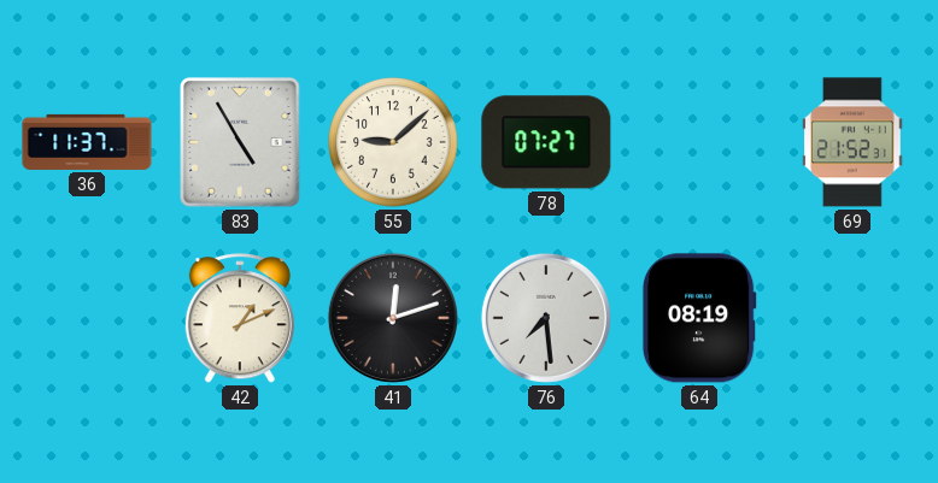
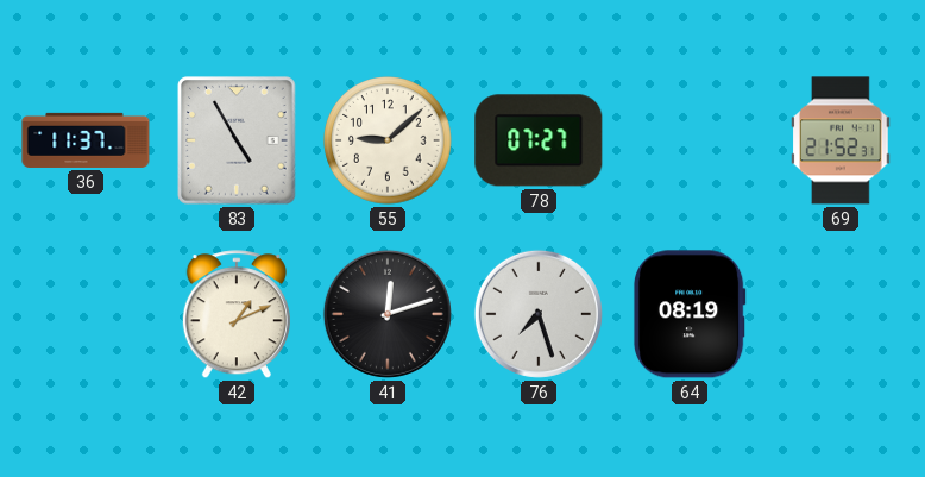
76: 7:29 -> 7:27 (539, 314)
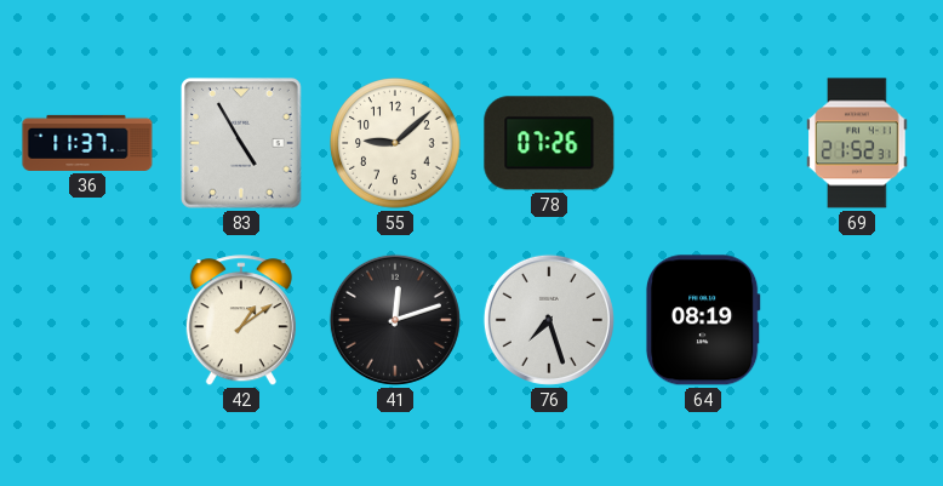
78: 07:27 -> 07:26 (549, 143)
42: 1:11 -> 1:09 (241, 321)
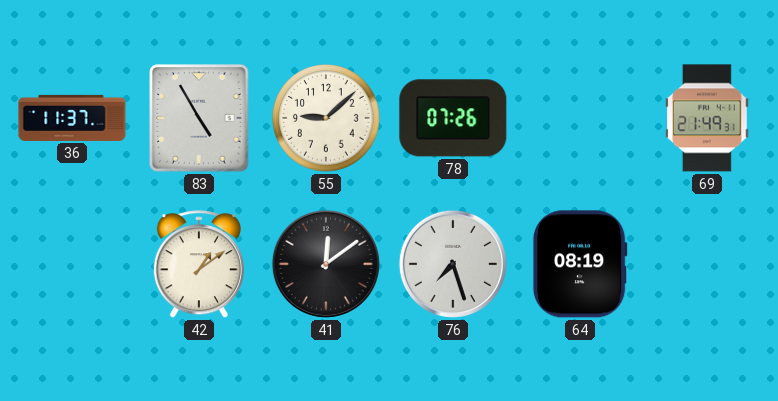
69: 21:52 -> 21:49 (707, 118)
41: 12:12 -> 12:09 (326, 264)
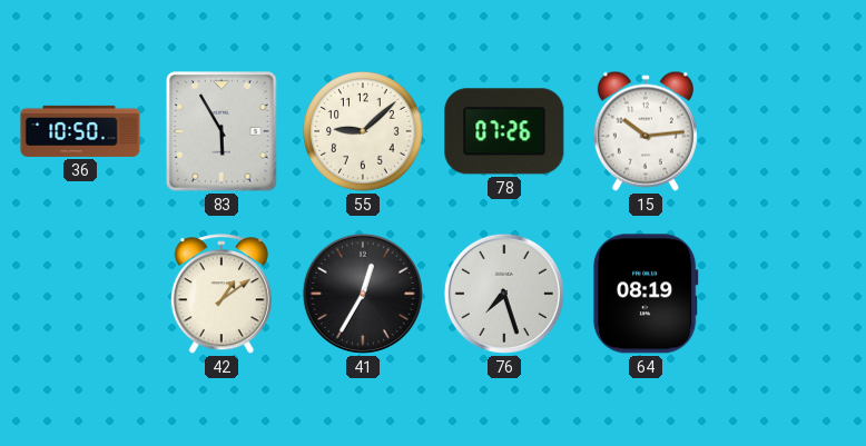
36: 11:37 -> 10:50 (80, 131)
83: 4:55 -> 5:55 (222, 131)
15: none -> 10:14 (646, 131)
69: 21:49 -> none (707, 118)
41: 12:09 -> 12:35 (363, 294)
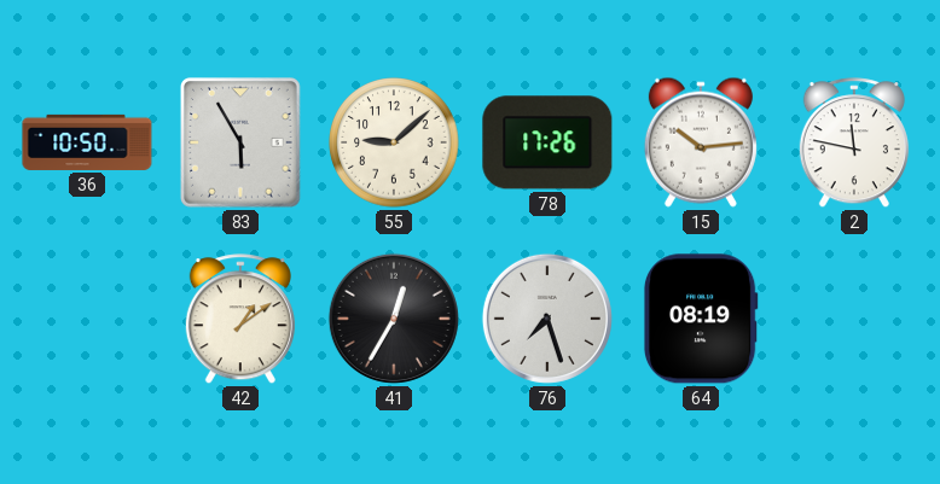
78: 07:26 -> 17:26 (547, 142)
2: none -> 11:47 (854, 144)
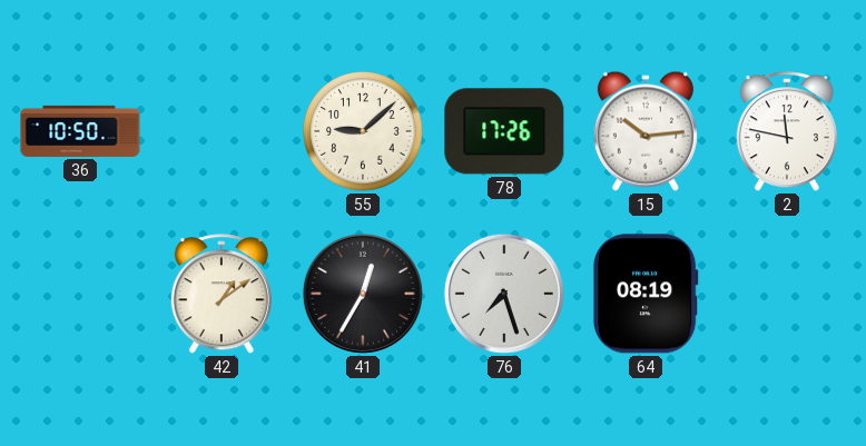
83: 5:55 -> none (240, 142)
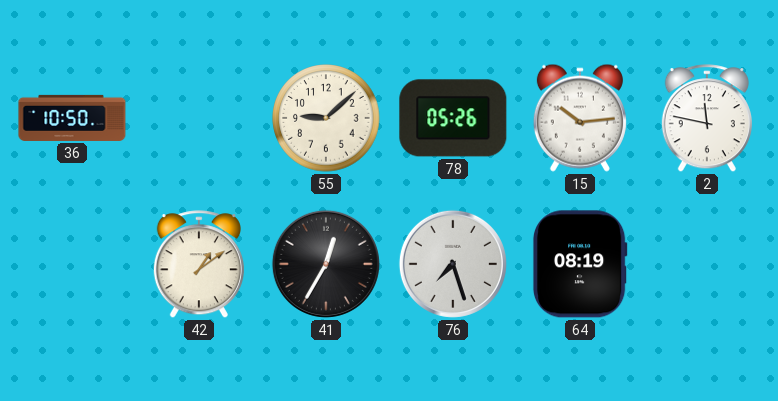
78: 17:26 -> 05:26 (453, 118)
